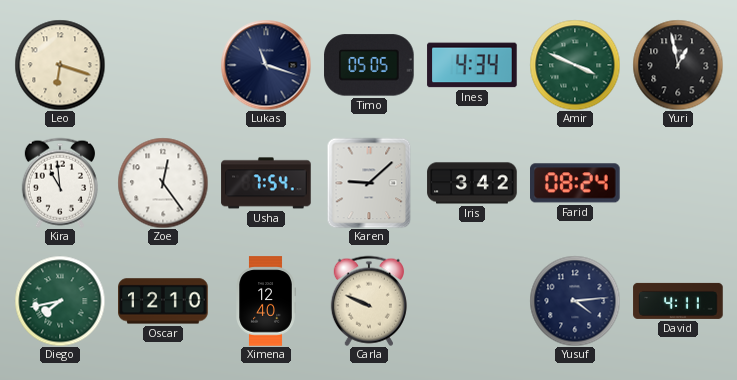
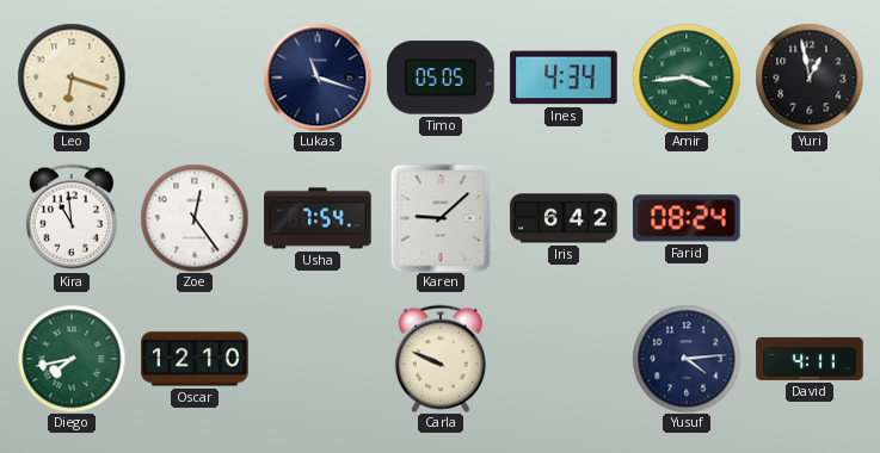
Amir: 3:49 -> 3:44 (687, 77)
Iris: 3:42 -> 6:42 (564, 218)
Ximena: 12:40 -> none (266, 301)
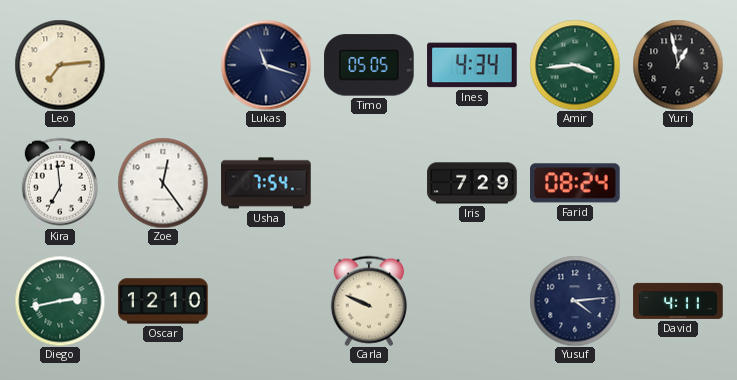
Leo: 6:18 -> 7:14 (60, 65)
Kira: 10:59 -> 6:59 (60, 183)
Karen: 9:08 -> none (441, 218)
Iris: 6:42 -> 7:29 (472, 183)
Diego: 7:43 -> 2:43 (60, 301)
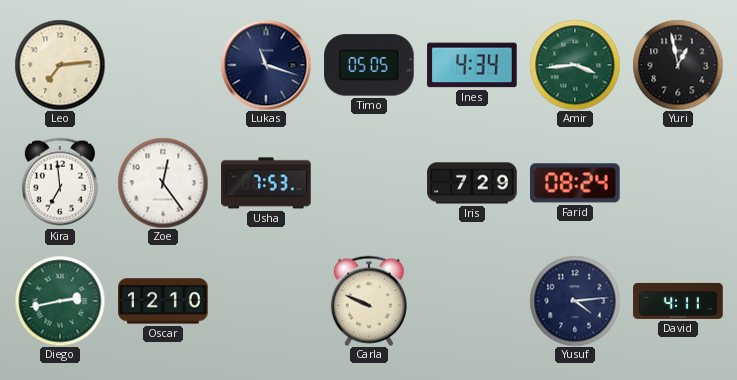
Usha: 7:54 -> 7:53 (266, 183)
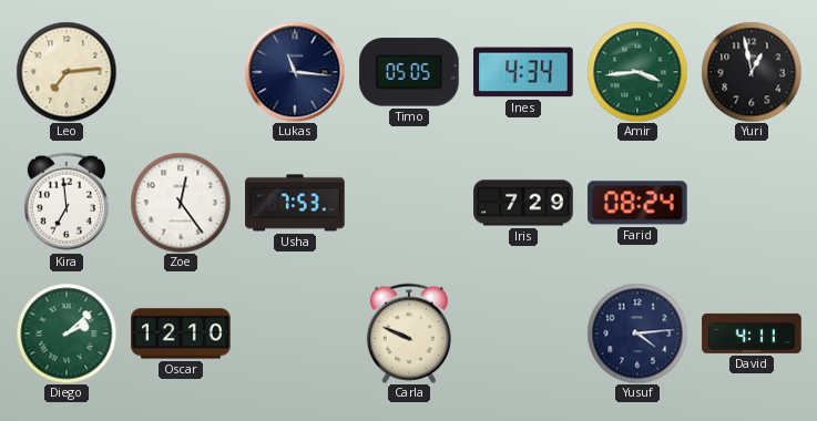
Lukas: 11:18 -> 11:16 (295, 72)
Diego: 2:43 -> 2:08 (67, 333)
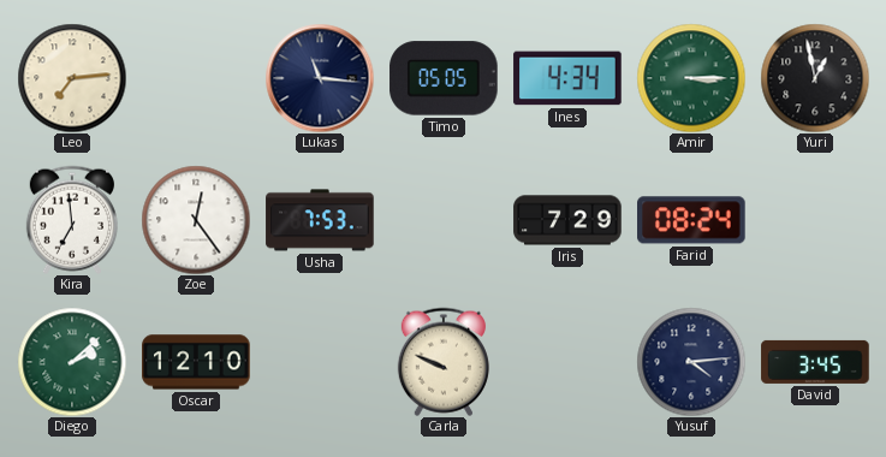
Amir: 3:44 -> 3:15 (691, 78)
David: 4:11 -> 3:45 (815, 362)
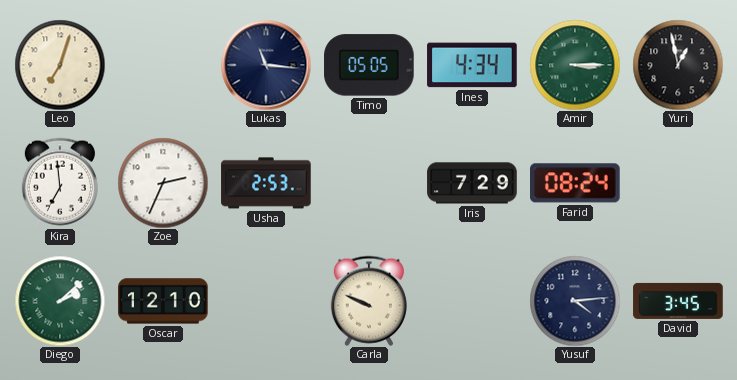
Leo: 7:14 -> 7:03 (60, 65)
Zoe: 12:24 -> 2:34 (163, 183)
Usha: 7:53 -> 2:53 (266, 183)
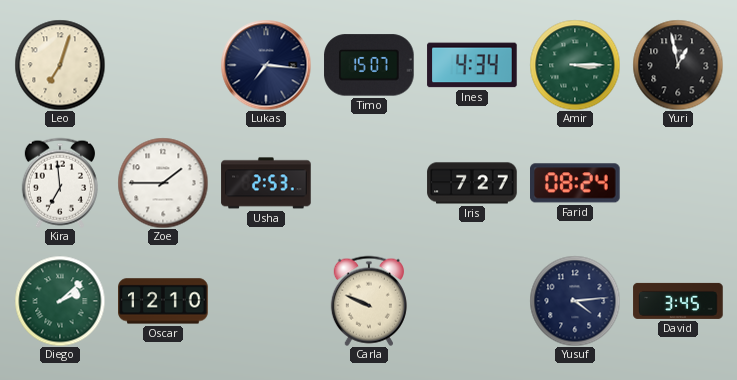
Lukas: 11:16 -> 7:16 (266, 65)
Timo: 05:05 -> 15:07 (369, 65)
Zoe: 2:34 -> 1:45 (163, 183)
Iris: 7:29 -> 7:27 (472, 183)
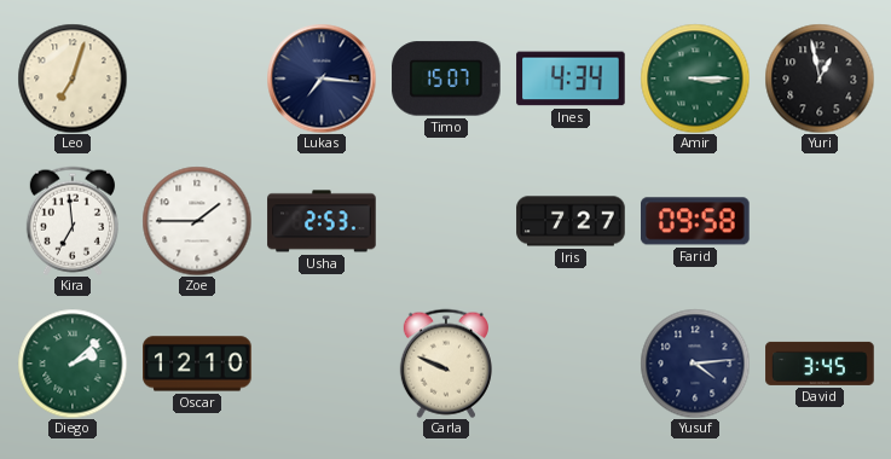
Farid: 08:24 -> 09:58 (696, 221)
